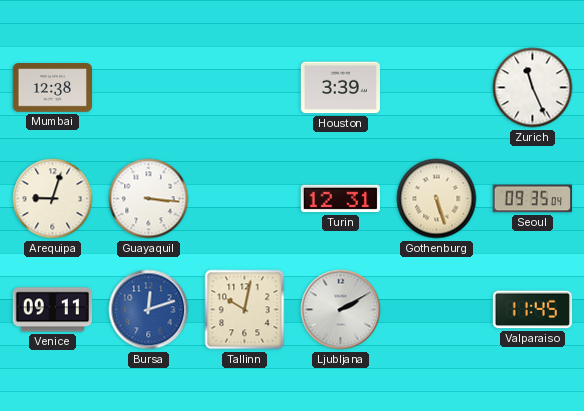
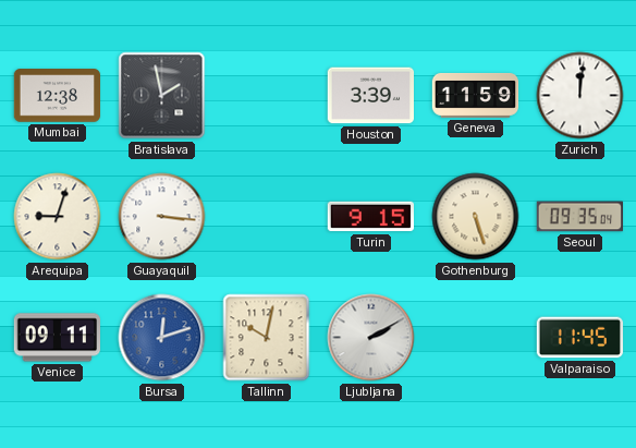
Bratislava: none -> 1:58 (162, 96)
Geneva: none -> 11:59 (476, 95)
Zurich: 11:26 -> 12:01 (580, 96)
Turin: 12:31 -> 9:15 (370, 217)
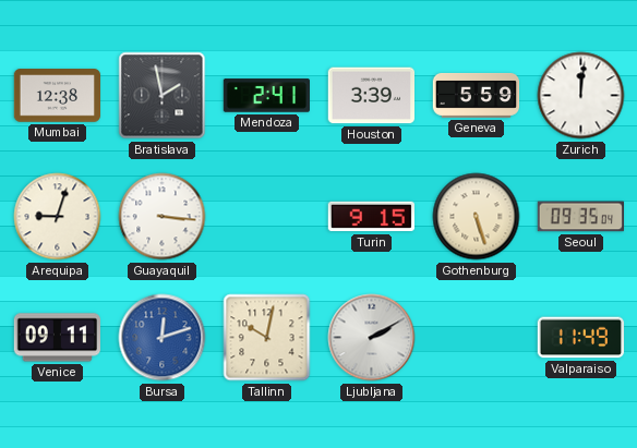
Mendoza: none -> 2:41 (266, 96)
Geneva: 11:59 -> 5:59 (477, 95)
Valparaiso: 11:45 -> 11:49 (581, 338)
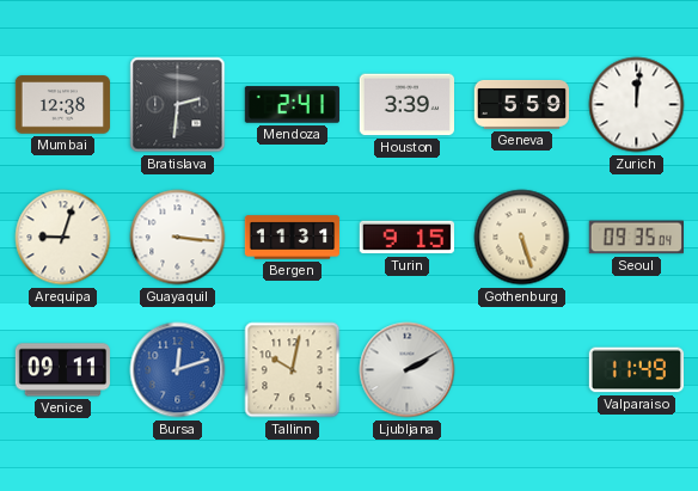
Bratislava: 1:58 -> 2:31 (178, 105)
Bergen: none -> 11:31 (293, 238)
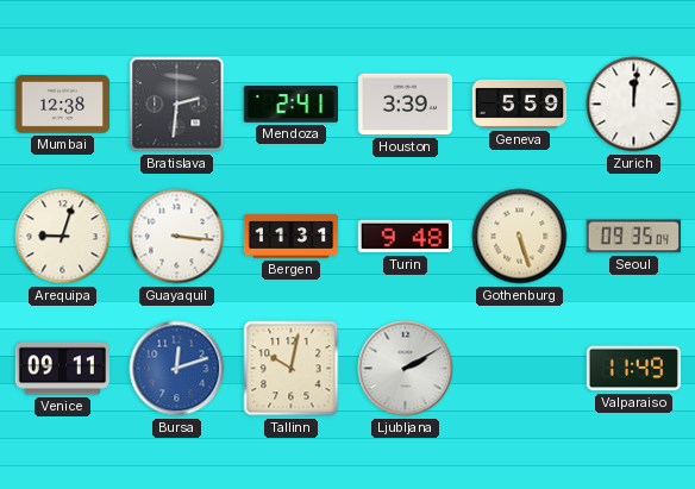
Turin: 9:15 -> 9:48 (405, 237)
